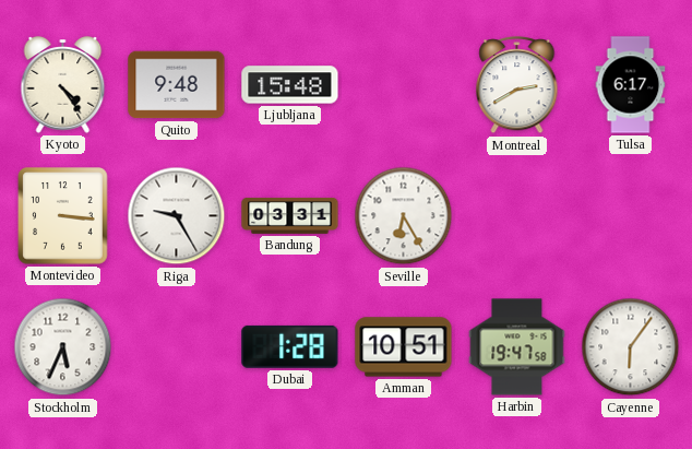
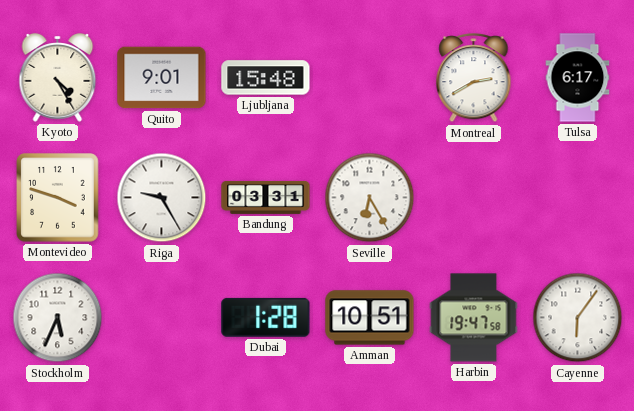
Kyoto: 4:24 -> 4:25 (58, 78)
Quito: 9:48 -> 9:01 (162, 78)
Montevideo: 3:16 -> 3:48 (58, 198)
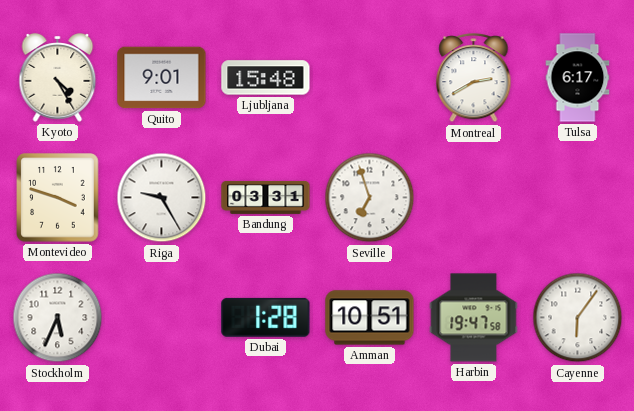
Seville: 6:25 -> 6:57 (370, 198)
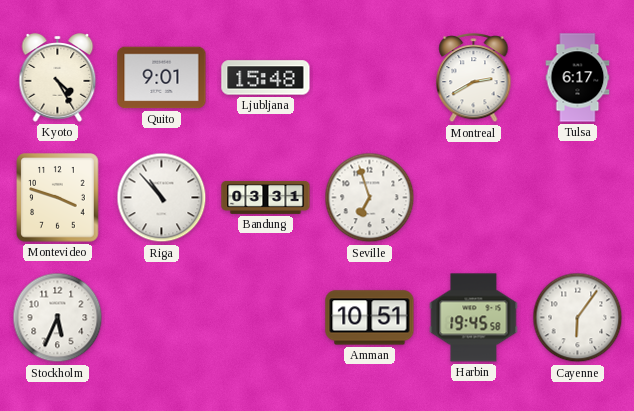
Riga: 9:25 -> 10:53 (162, 198)
Dubai: 1:28 -> none (266, 317)
Harbin: 19:47 -> 19:45 (474, 318)
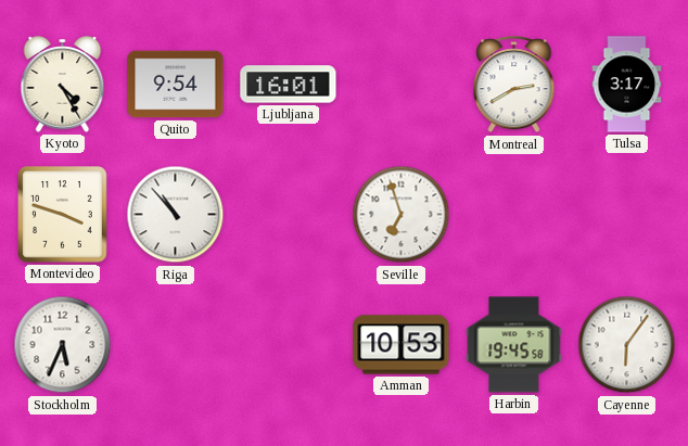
Quito: 9:01 -> 9:54 (176, 85)
Ljubljana: 15:48 -> 16:01 (289, 85)
Tulsa: 6:17 -> 3:17 (627, 85)
Bandung: 03:31 -> none (266, 197)
Amman: 10:51 -> 10:53 (402, 345)
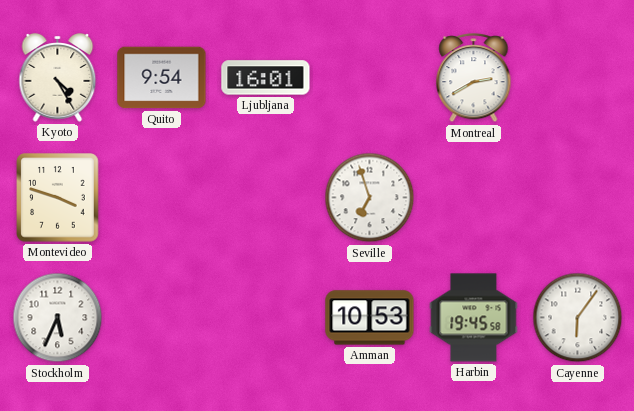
Tulsa: 3:17 -> none (627, 85)
Riga: 10:53 -> none (176, 215)
